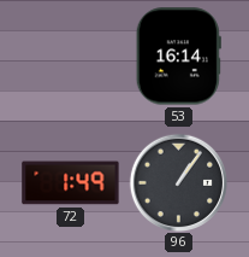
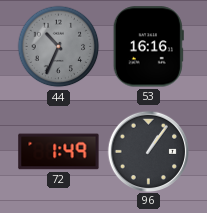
44: none -> 10:34 (59, 47)
53: 16:14 -> 16:16 (148, 47)
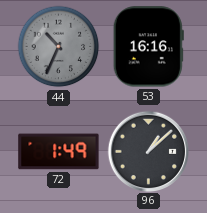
96: 1:06 -> 1:08 (148, 151)
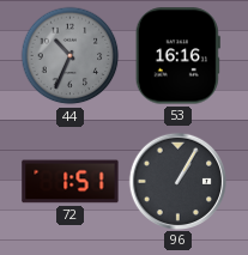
72: 1:49 -> 1:51 (71, 182)
96: 1:08 -> 1:05 (177, 181)
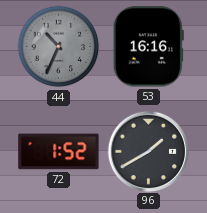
72: 1:51 -> 1:52 (59, 152)
96: 1:05 -> 1:40 (148, 151)
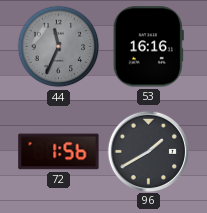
44: 10:34 -> 11:34 (59, 47)
72: 1:52 -> 1:56 (59, 152)
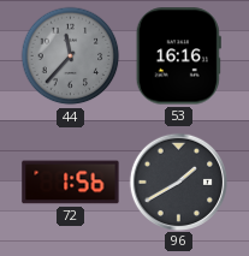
44: 11:34 -> 11:37 (71, 56)
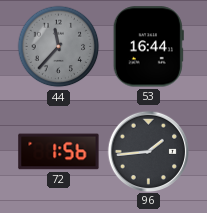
53: 16:16 -> 16:44 (148, 47)
96: 1:40 -> 1:44 (148, 151)
